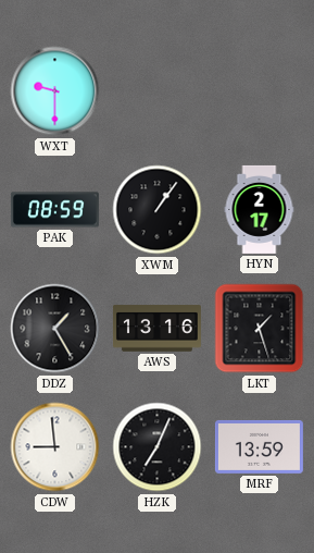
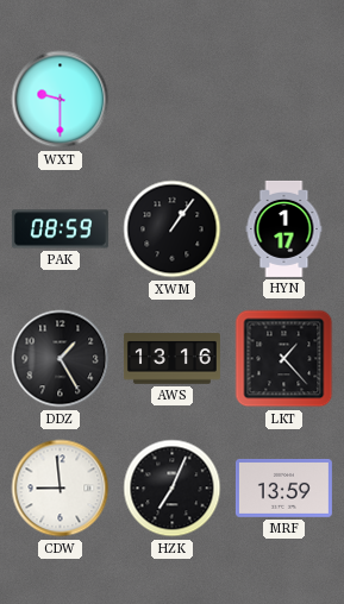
HYN: 2:17 -> 1:17 (284, 228)
LKT: 1:27 -> 1:23 (284, 359)
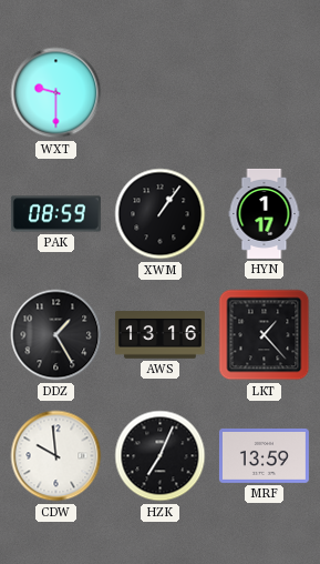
CDW: 8:59 -> 9:59 (56, 456)
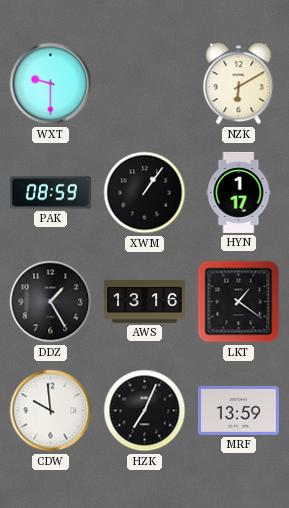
NZK: none -> 6:10 (239, 84)
LKT: 1:23 -> 1:21 (239, 302)
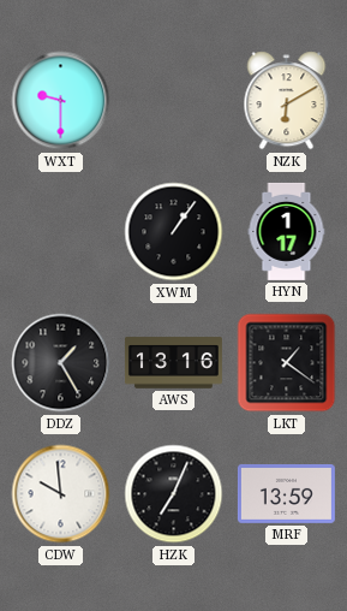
PAK: 08:59 -> none (50, 193)
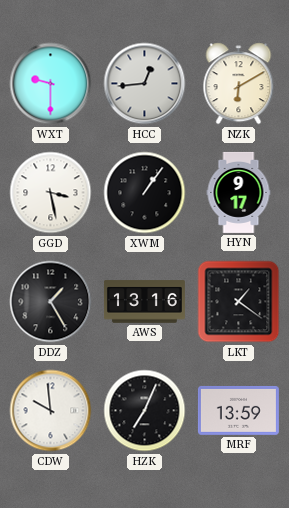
HCC: none -> 12:44 (145, 84)
GGD: none -> 3:28 (51, 193)
HYN: 1:17 -> 9:17 (239, 192)
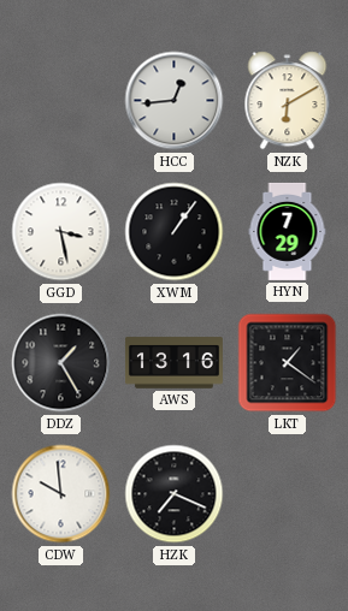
WXT: 9:30 -> none (51, 84)
HYN: 9:17 -> 7:29 (288, 231)
HZK: 7:04 -> 7:19 (175, 494)
MRF: 13:59 -> none (238, 410)
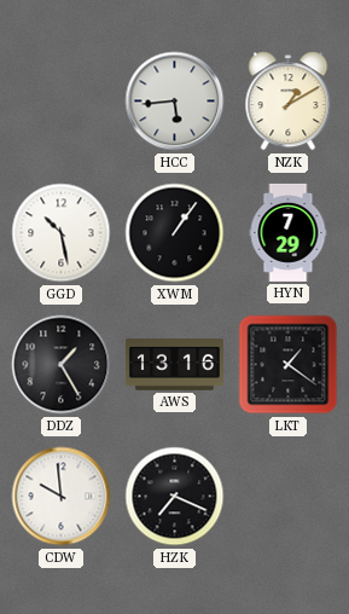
HCC: 12:44 -> 5:44 (175, 102)
NZK: 6:10 -> 1:10 (289, 102)
GGD: 3:28 -> 10:28 (62, 233)
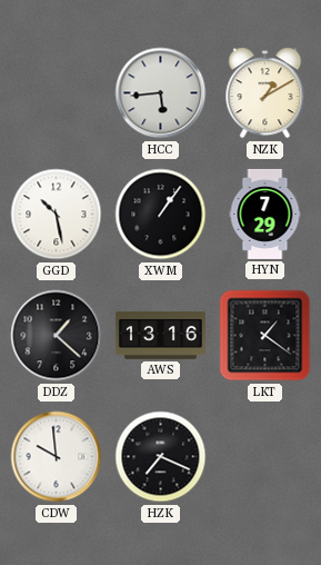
DDZ: 1:25 -> 1:22 (57, 336)
